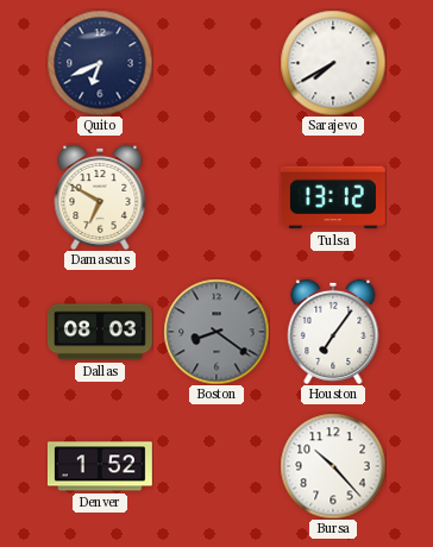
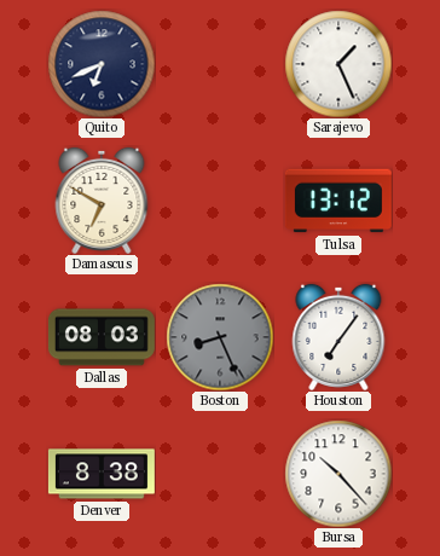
Sarajevo: 7:40 -> 1:26 (338, 64)
Boston: 8:21 -> 8:26 (220, 337)
Denver: 1:52 -> 8:38 (102, 474)
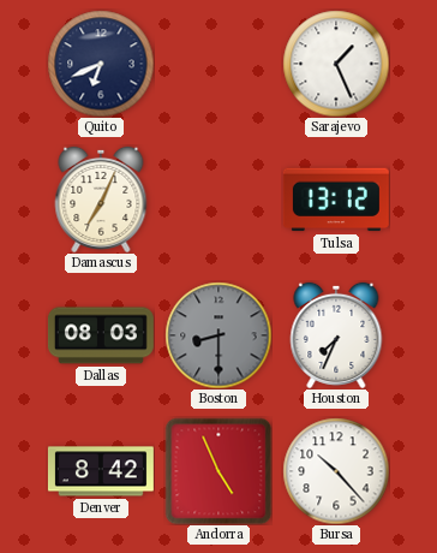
Damascus: 6:50 -> 7:04 (101, 200)
Boston: 8:26 -> 8:30 (218, 335)
Houston: 7:06 -> 7:34 (336, 335)
Denver: 8:38 -> 8:42 (101, 471)
Andorra: none -> 4:56 (218, 471)
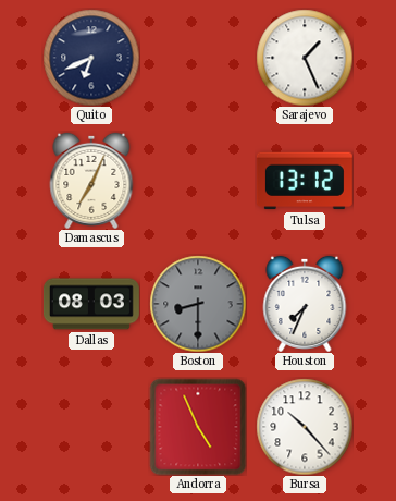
Denver: 8:42 -> none (101, 471)
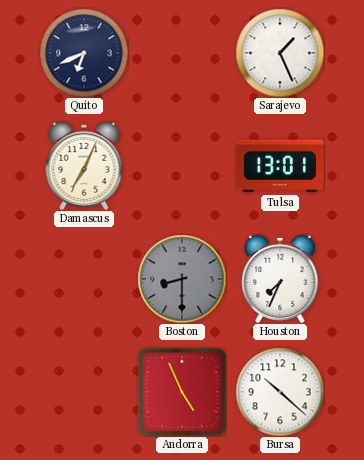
Tulsa: 13:12 -> 13:01 (280, 166)
Dallas: 08:03 -> none (91, 304)
Bursa: 10:23 -> 10:22 (280, 392)
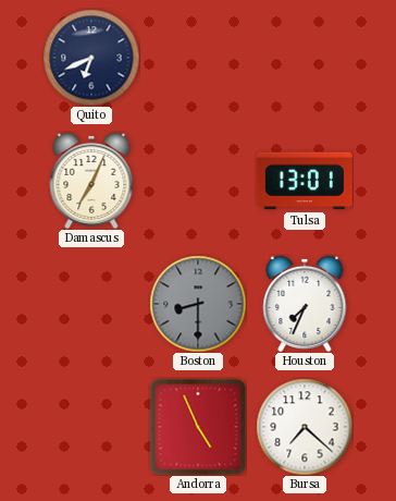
Sarajevo: 1:26 -> none (280, 53)
Bursa: 10:22 -> 7:22 (305, 427)
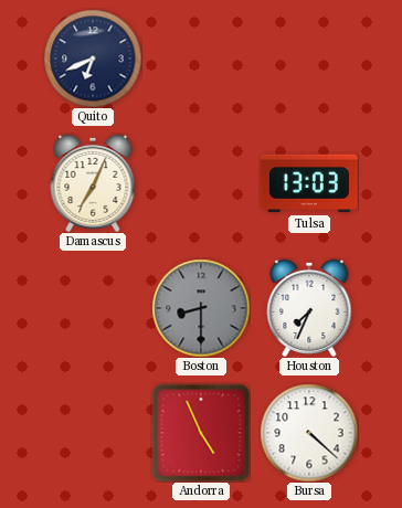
Tulsa: 13:01 -> 13:03 (309, 183)
Bursa: 7:22 -> 4:22 (309, 433)
